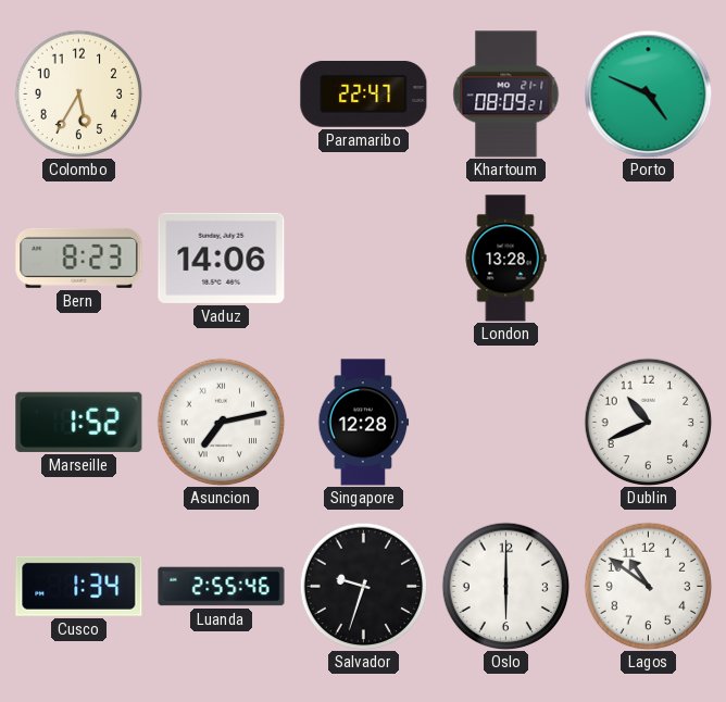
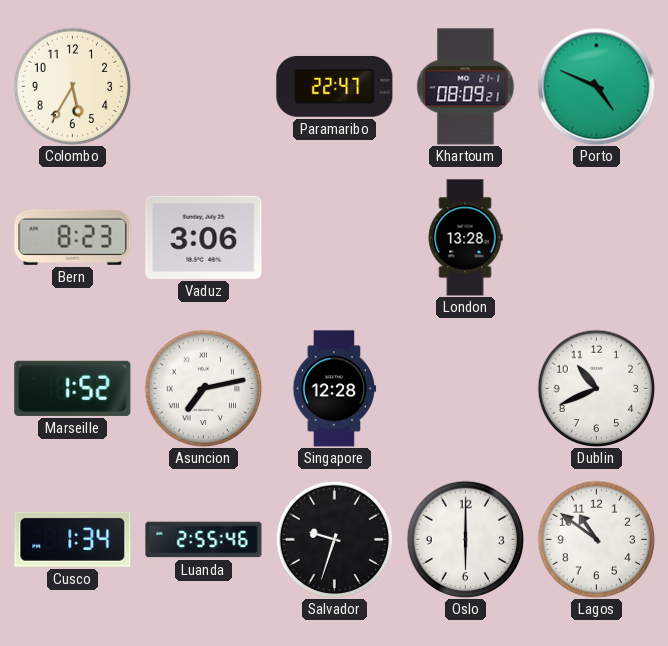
Vaduz: 14:06 -> 3:06 (204, 237)
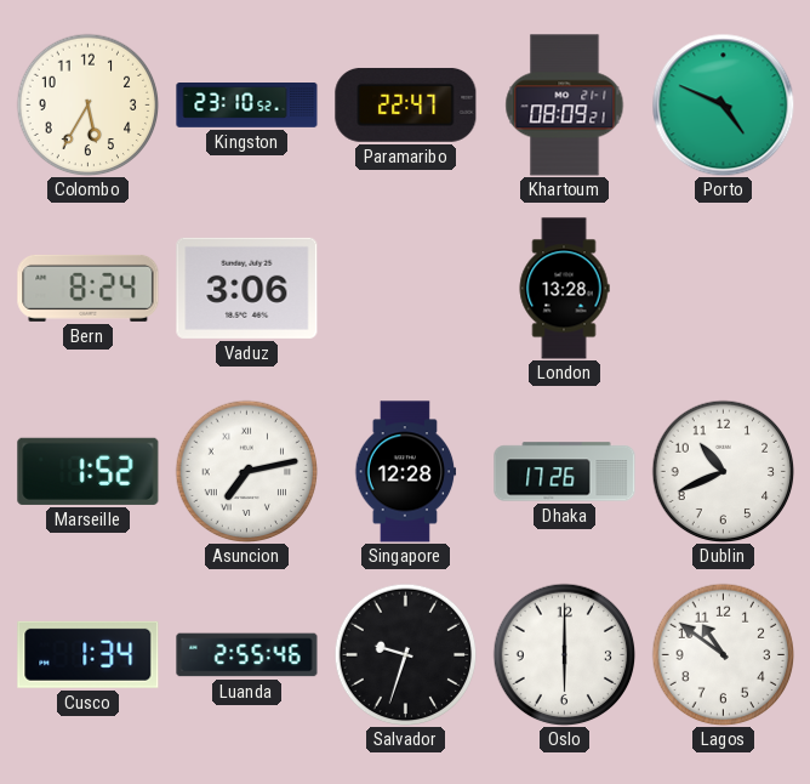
Kingston: none -> 23:10 (247, 106)
Bern: 8:23 -> 8:24 (89, 288)
Dhaka: none -> 17:26 (565, 472)
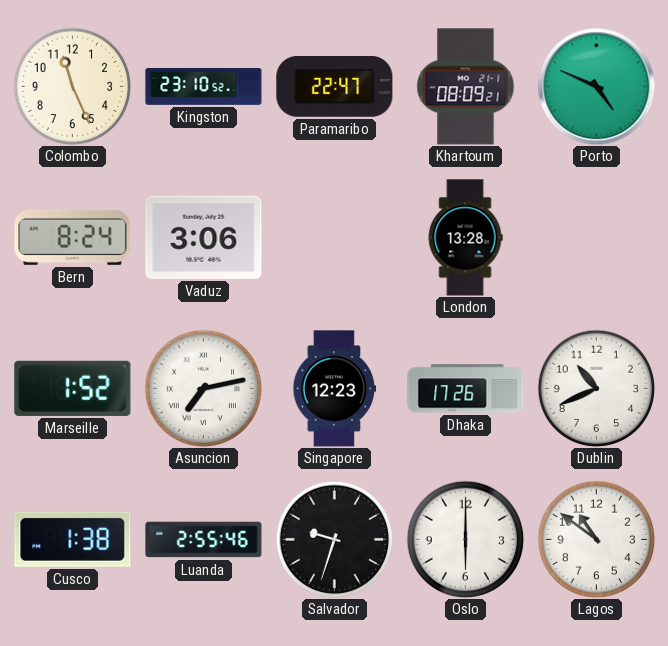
Colombo: 5:35 -> 11:26 (72, 86)
Singapore: 12:28 -> 12:23 (335, 389)
Cusco: 1:34 -> 1:38 (73, 539)
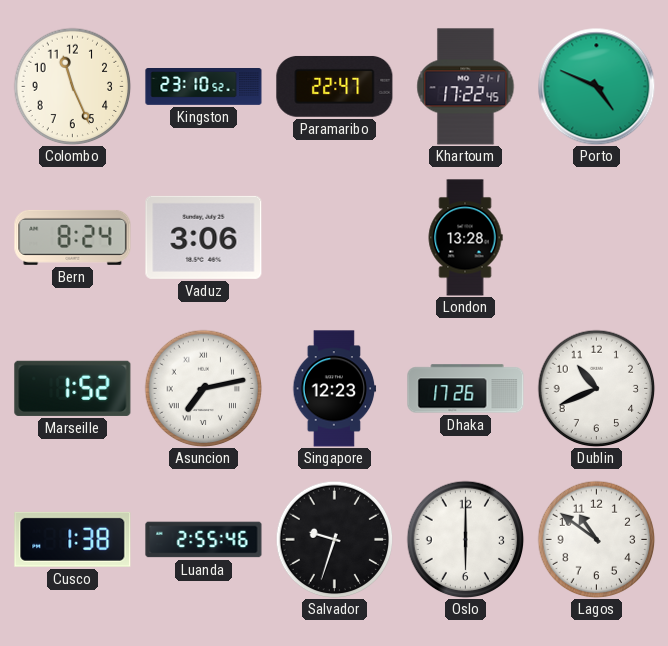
Khartoum: 08:09 -> 17:22 (466, 87)
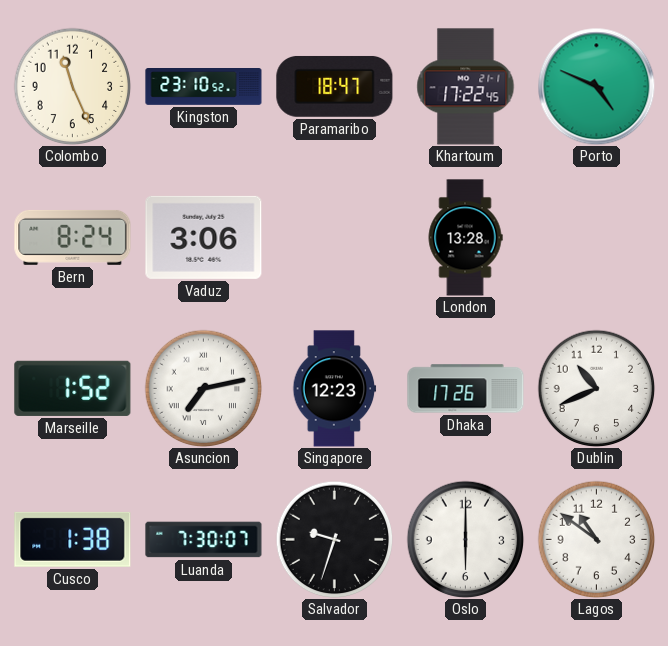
Paramaribo: 22:47 -> 18:47 (335, 86)
Luanda: 2:55 -> 7:30 (204, 540)
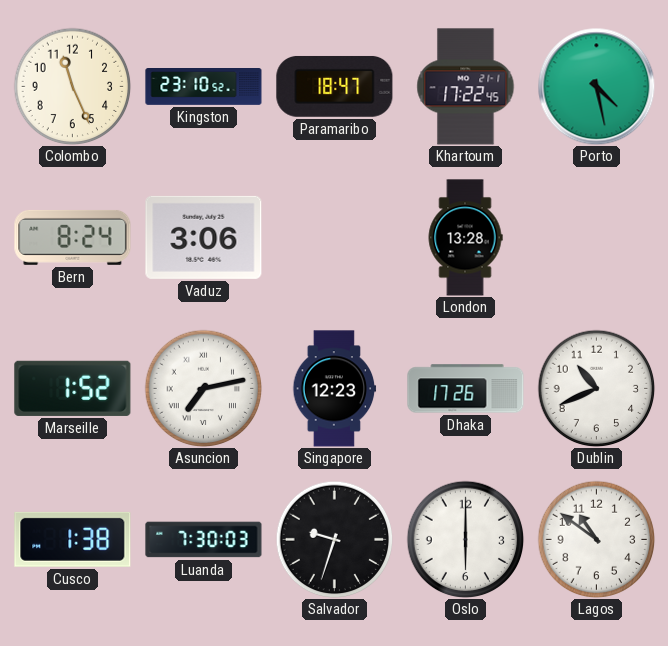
Porto: 4:49 -> 4:28 (596, 86)
Luanda: 7:30:07 -> 7:30:03 (204, 540)
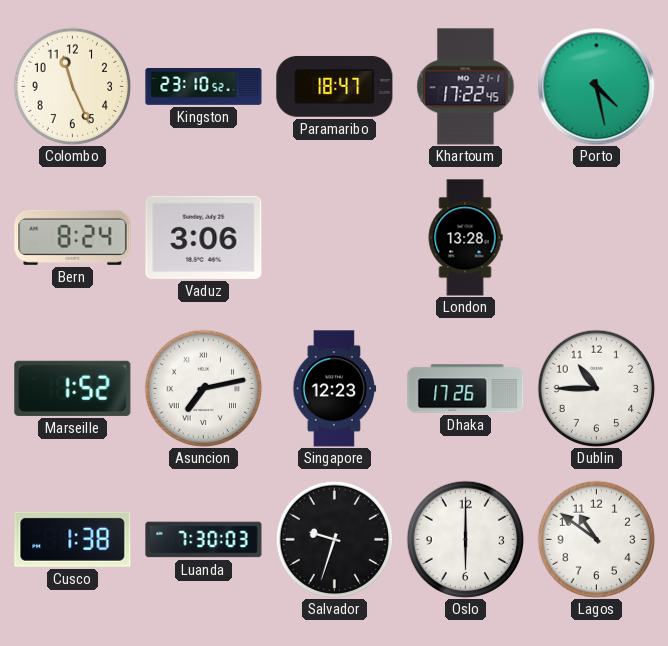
Dublin: 10:41 -> 10:45 (596, 388)
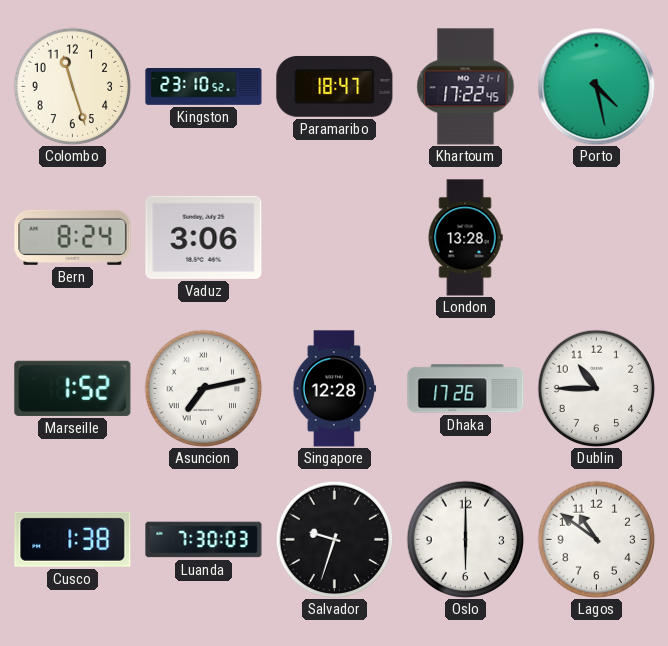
Colombo: 11:26 -> 11:27 (72, 86)
Singapore: 12:23 -> 12:28 (335, 389)
